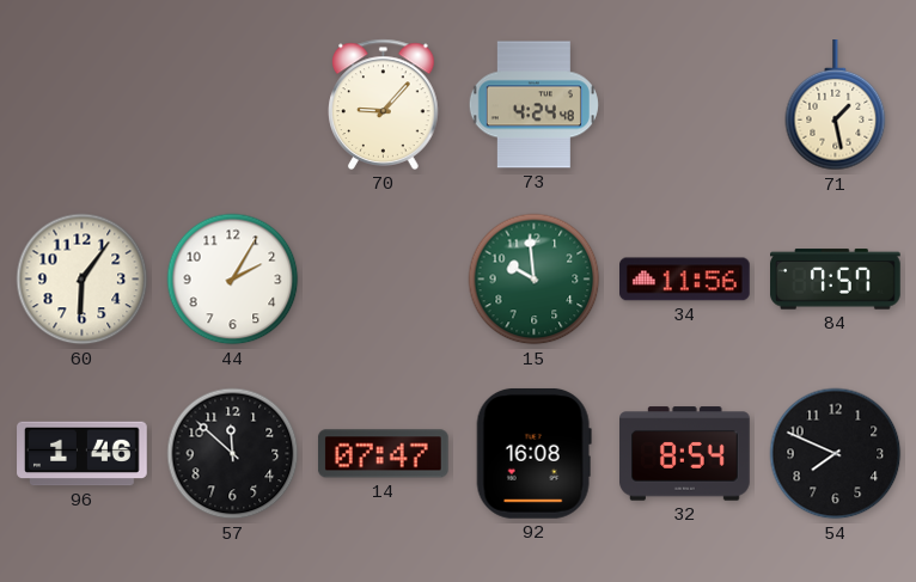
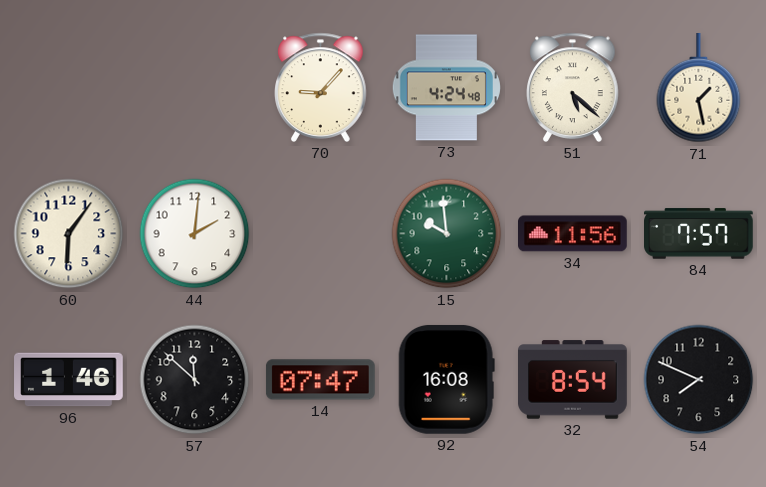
51: none -> 5:22 (573, 87)
44: 2:05 -> 2:01 (195, 234)
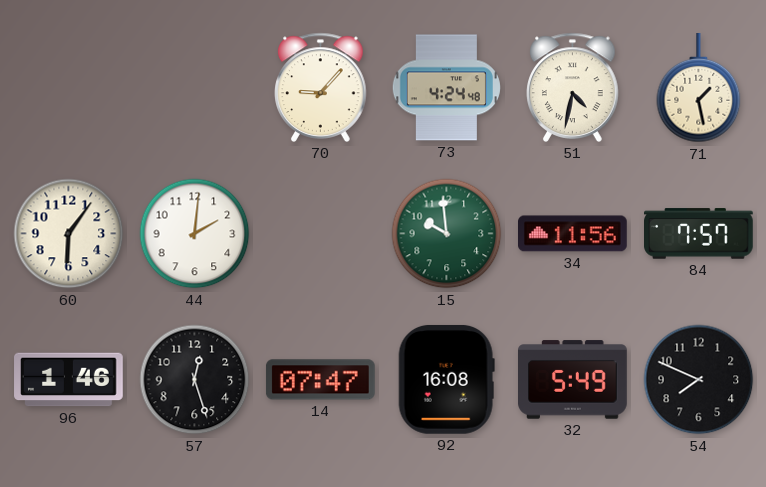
51: 5:22 -> 4:32 (573, 87)
57: 11:52 -> 12:27 (195, 380)
32: 8:54 -> 5:49 (573, 380)
